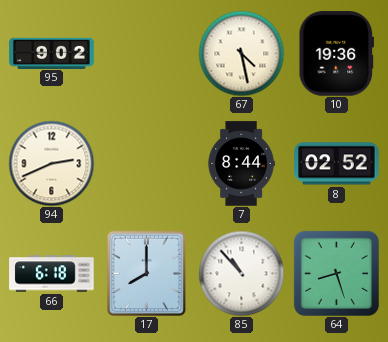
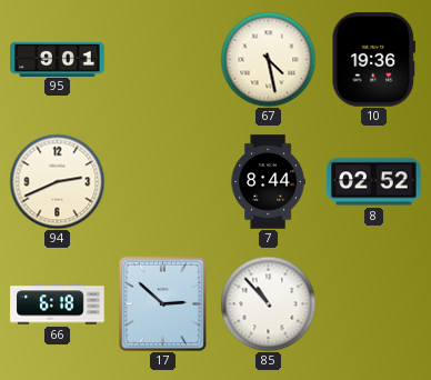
95: 9:02 -> 9:01 (58, 59)
17: 8:00 -> 2:52 (162, 303)
64: 8:27 -> none (336, 273)
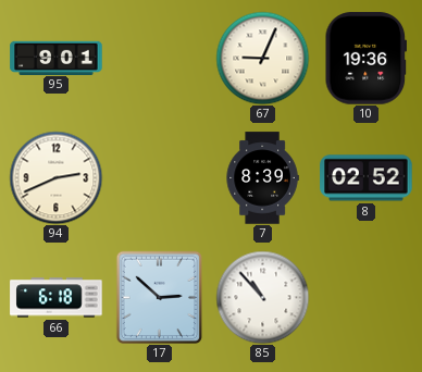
67: 4:28 -> 9:04 (262, 58)
7: 8:44 -> 8:39 (262, 178)
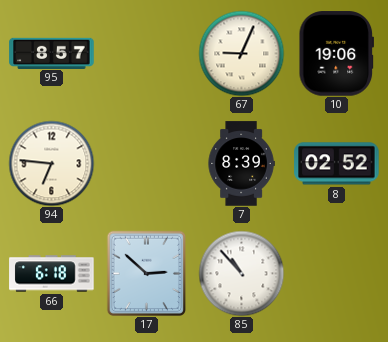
95: 9:01 -> 8:57 (52, 53)
10: 19:36 -> 19:06 (336, 54)
94: 2:41 -> 6:46 (51, 163)
